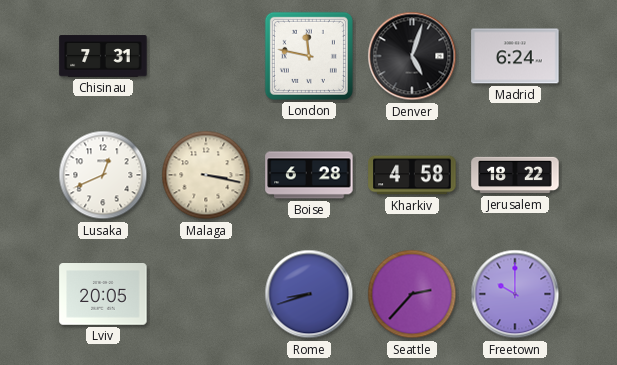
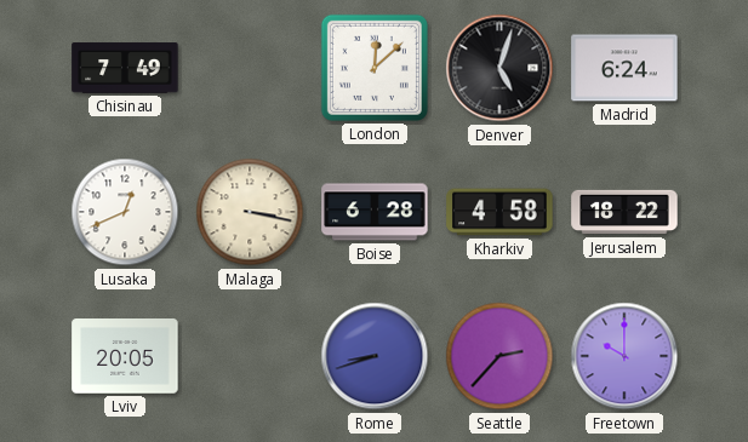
Chisinau: 7:31 -> 7:49 (125, 68)
London: 11:47 -> 12:08 (375, 68)
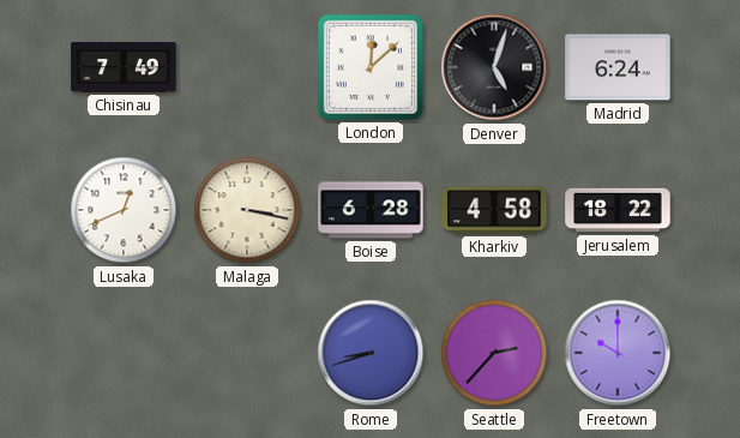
Lviv: 20:05 -> none (125, 356)
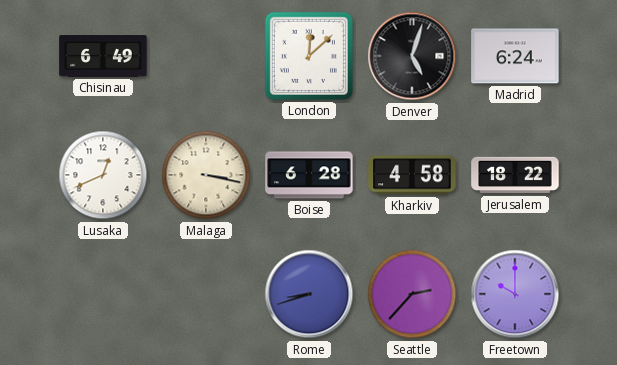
Chisinau: 7:49 -> 6:49 (103, 56)
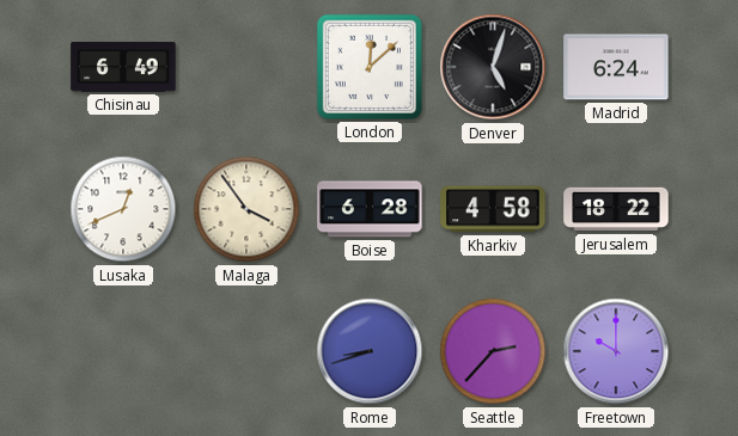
Malaga: 3:17 -> 3:54 (246, 209)
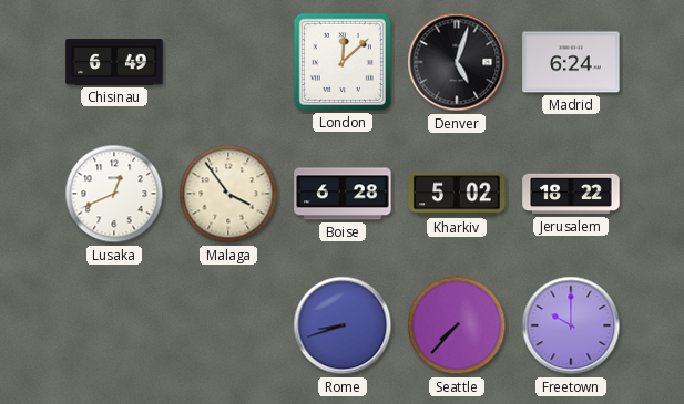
Kharkiv: 4:58 -> 5:02 (457, 194)
Seattle: 2:37 -> 7:37 (457, 325)
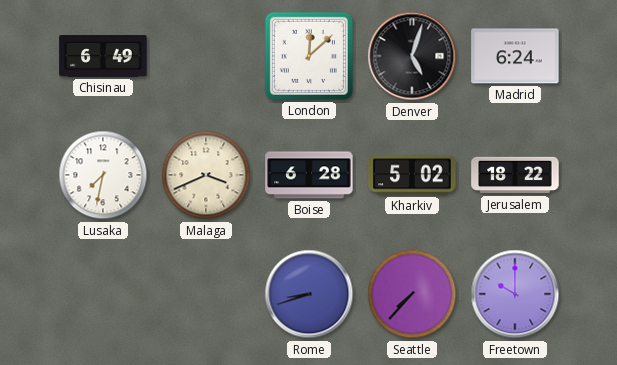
Lusaka: 12:41 -> 7:32 (103, 175)
Malaga: 3:54 -> 3:41 (206, 175)
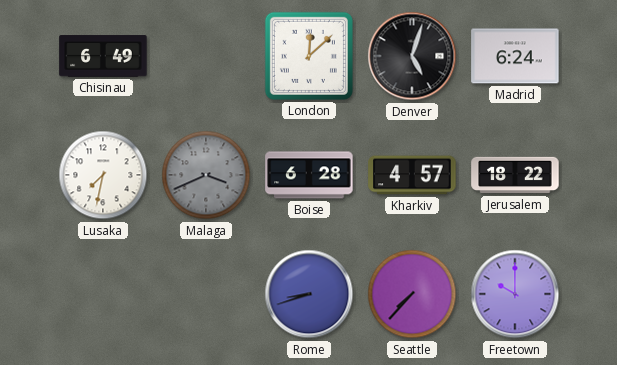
Malaga dial: cream -> grey (206, 175)
Kharkiv: 5:02 -> 4:57 (412, 175)
